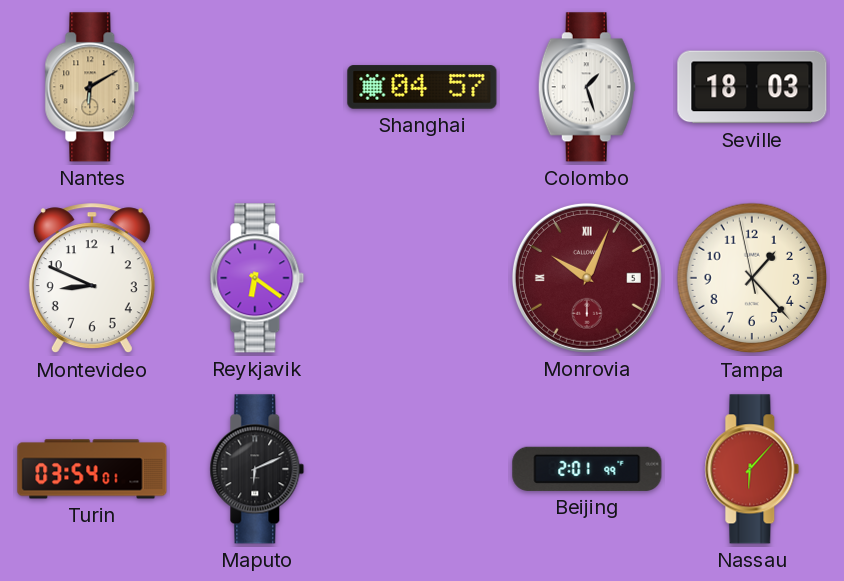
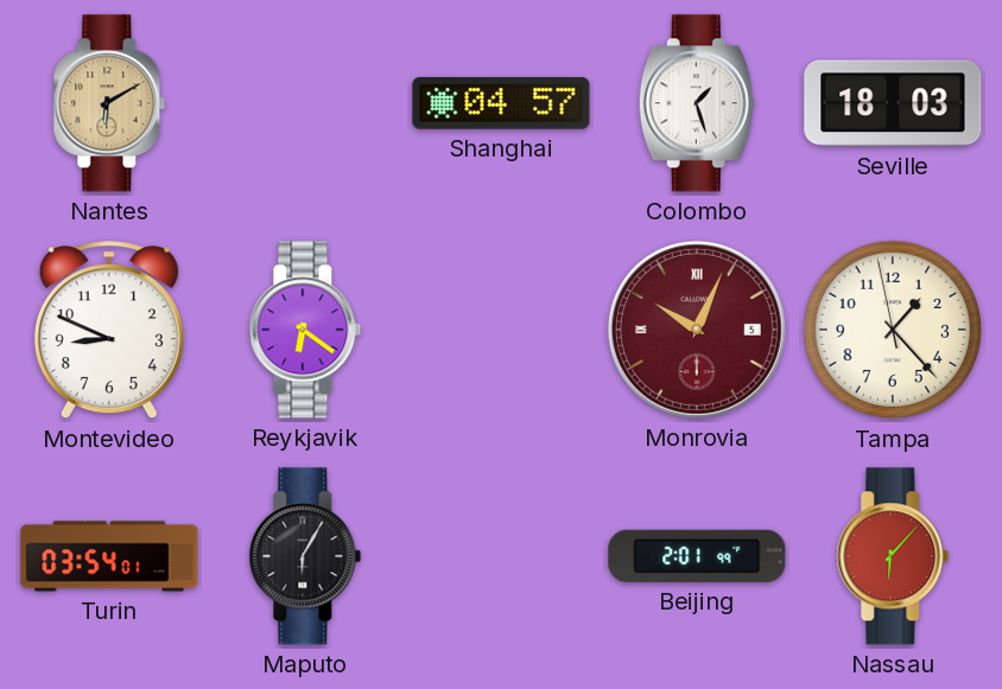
Maputo: 6:11 -> 6:05 (305, 556)
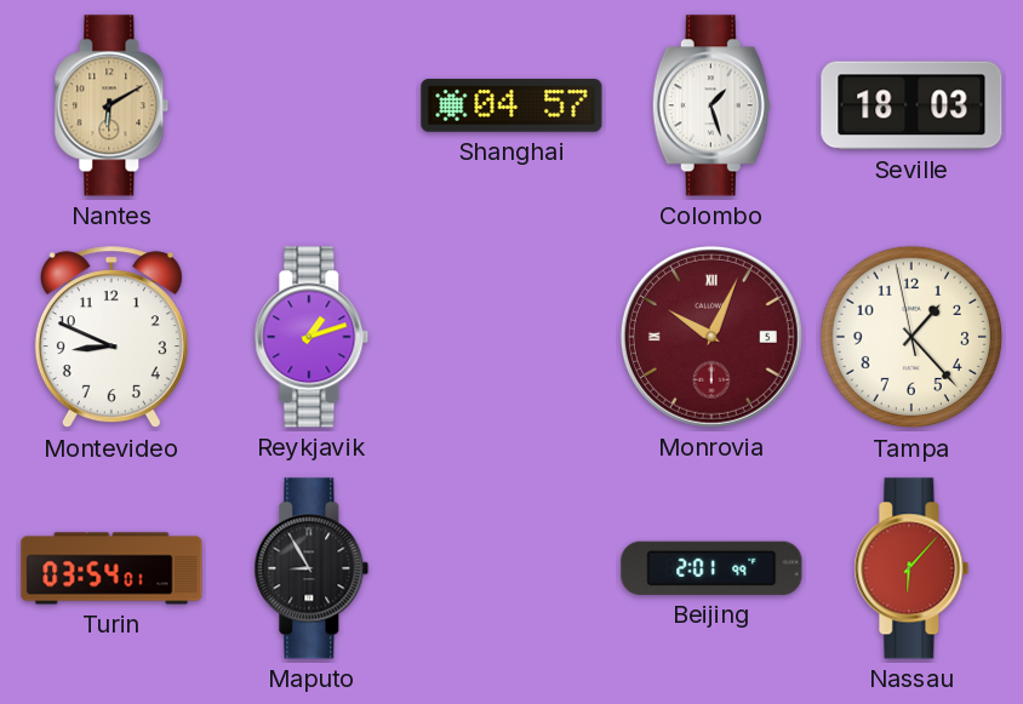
Reykjavik: 6:21 -> 1:12 (312, 337)
Maputo: 6:05 -> 8:55 (312, 568)
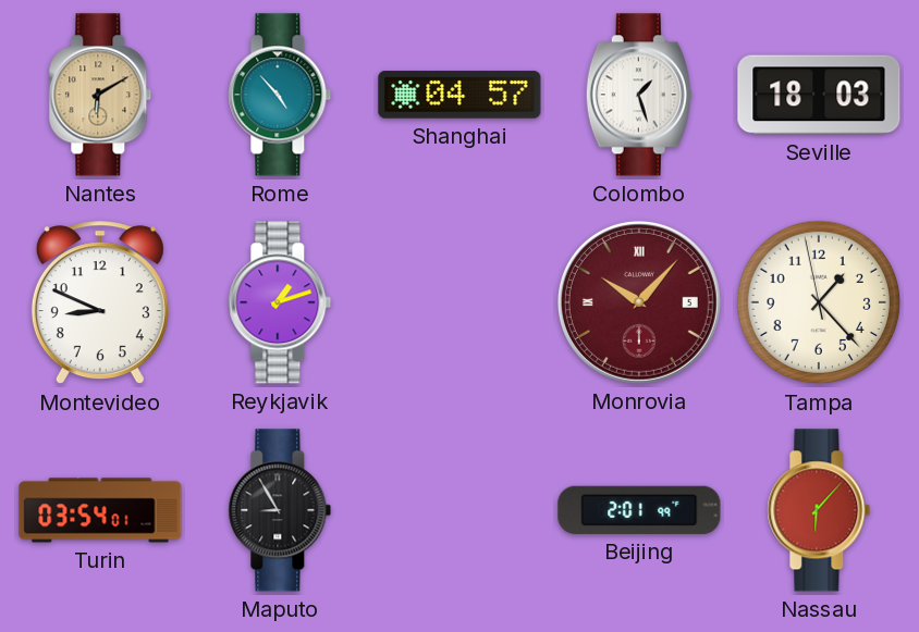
Rome: none -> 4:53 (280, 95)
Monrovia: 10:04 -> 10:07 (639, 302)
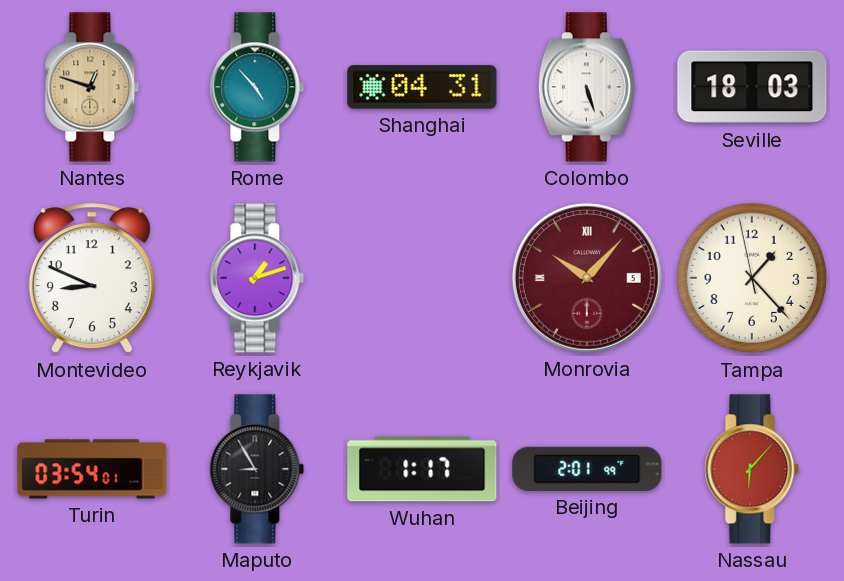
Nantes: 6:10 -> 12:48 (92, 87)
Shanghai: 04:57 -> 04:31 (422, 87)
Colombo: 1:27 -> 5:27 (587, 87)
Wuhan: none -> 1:17 (422, 469)
